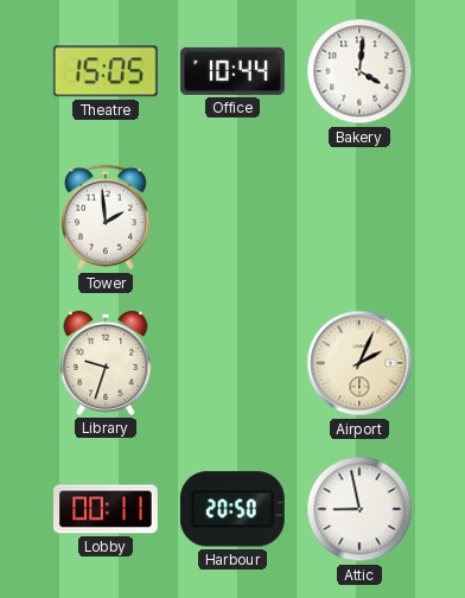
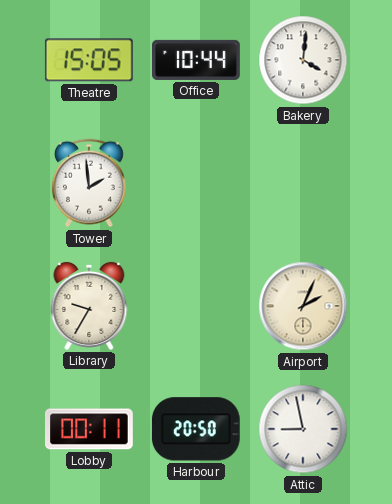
Library: 9:33 -> 9:35 (89, 306)
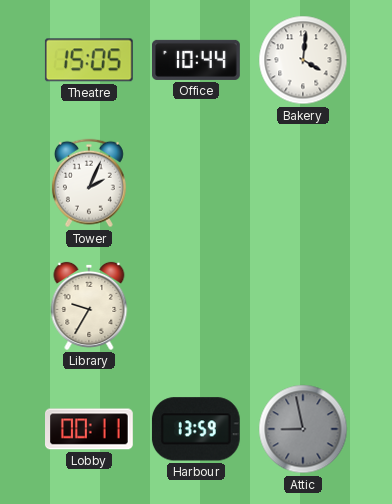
Tower: 1:59 -> 2:04 (89, 183)
Airport: 2:04 -> none (303, 306)
Harbour: 20:50 -> 13:59 (196, 429)
Attic dial: white -> grey (303, 429)
